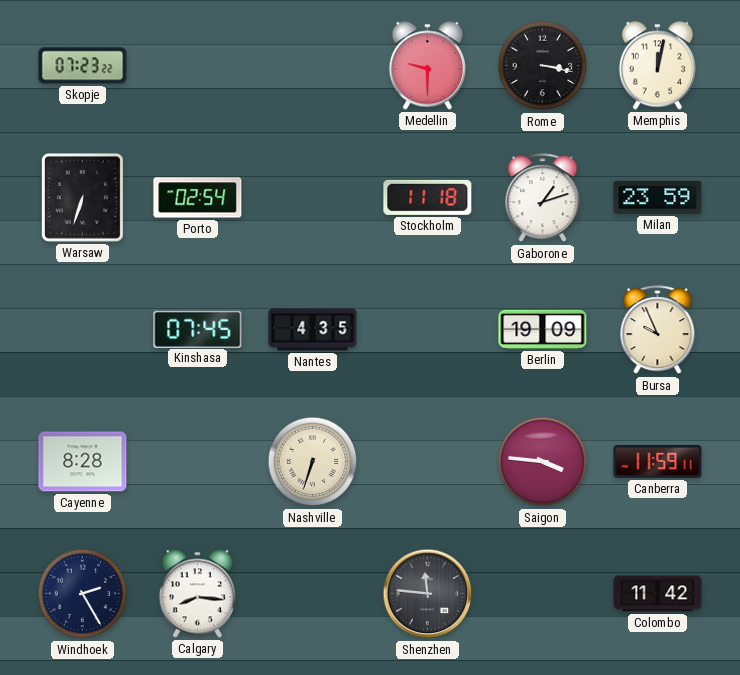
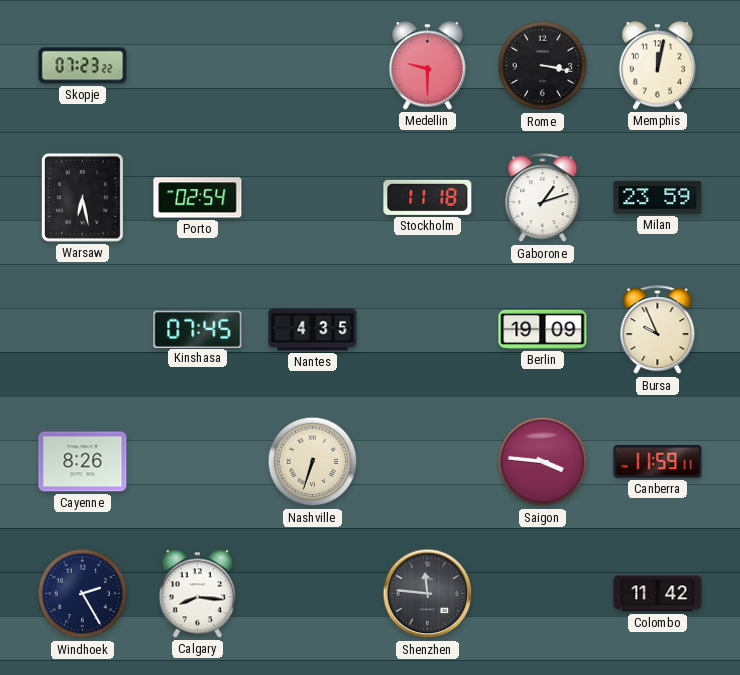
Warsaw: 6:33 -> 6:28 (82, 197)
Cayenne: 8:28 -> 8:26 (83, 462)
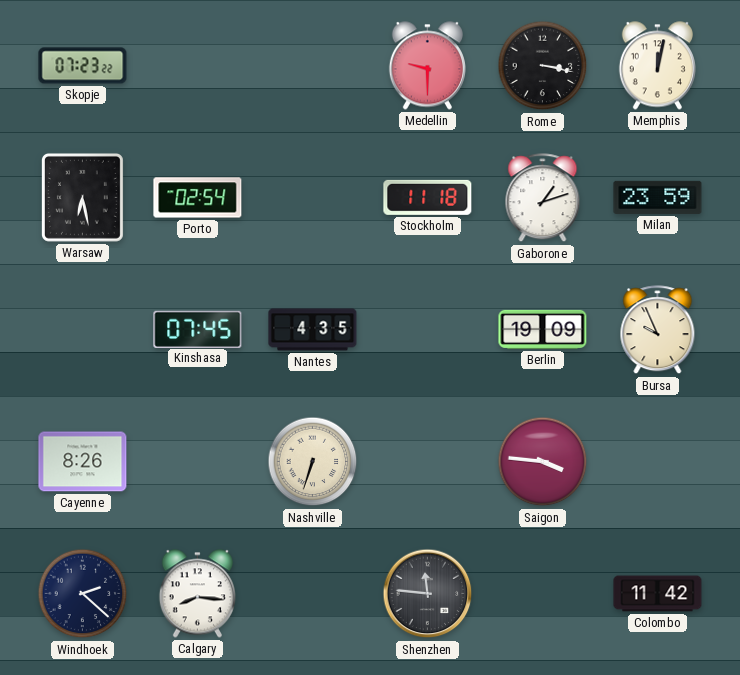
Canberra: 11:59 -> none (658, 462)
Windhoek: 2:25 -> 2:22 (83, 594)
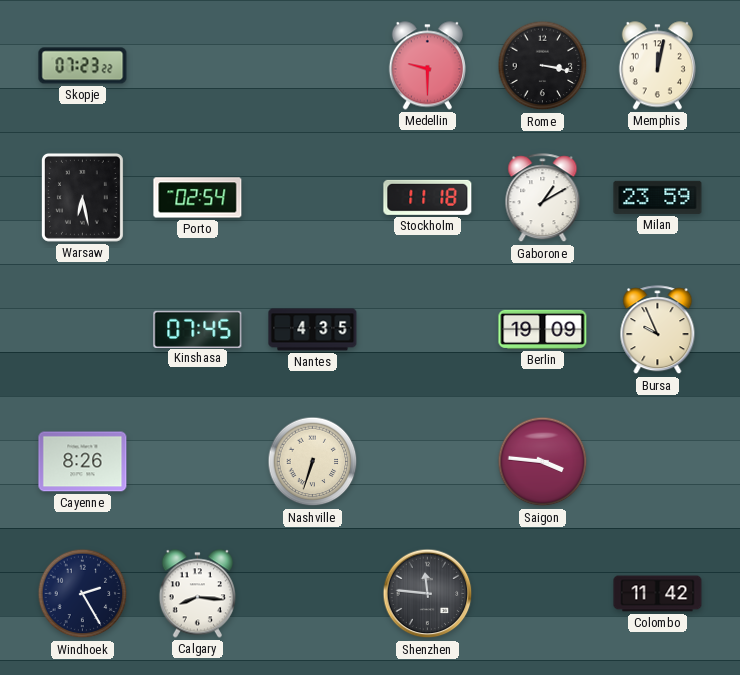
Gaborone: 1:12 -> 1:10 (543, 198)
Windhoek: 2:22 -> 2:25 (83, 594)
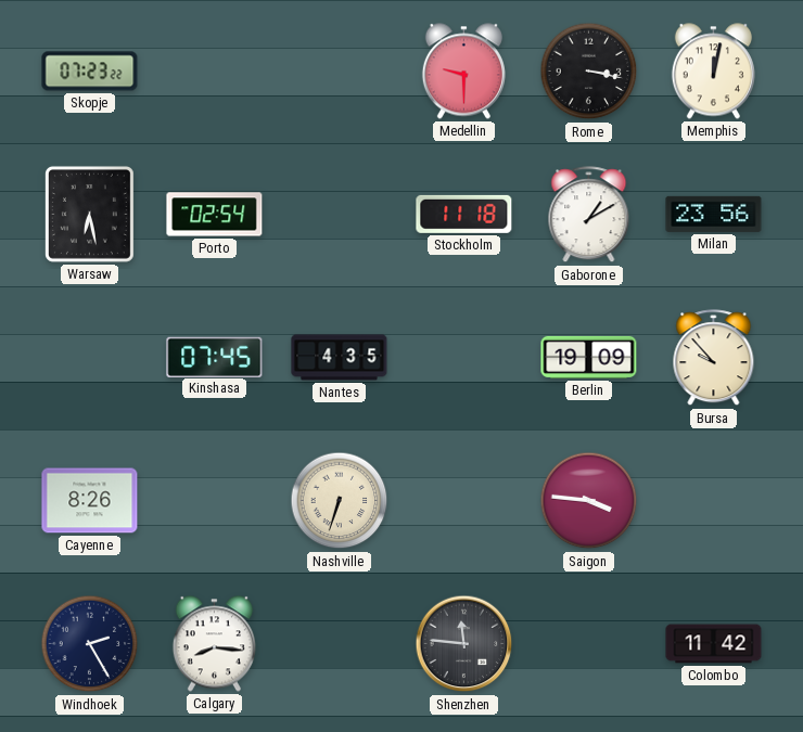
Milan: 23:59 -> 23:56 (714, 214)
Bursa: 9:56 -> 9:53 (714, 358)
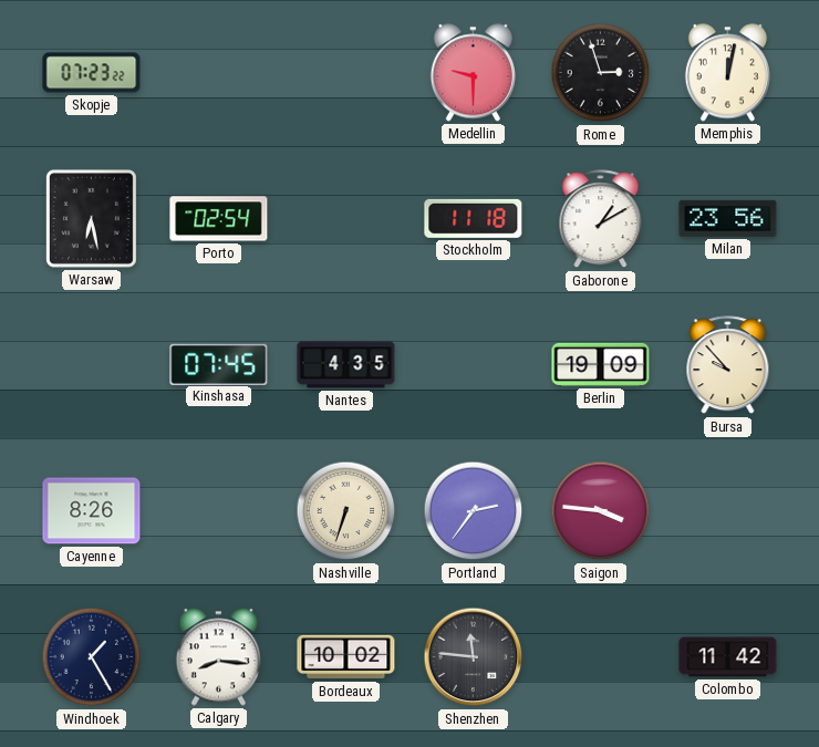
Rome: 3:17 -> 2:57 (601, 73)
Portland: none -> 2:36 (474, 511)
Windhoek: 2:25 -> 1:25 (92, 657)
Bordeaux: none -> 10:02 (346, 657)
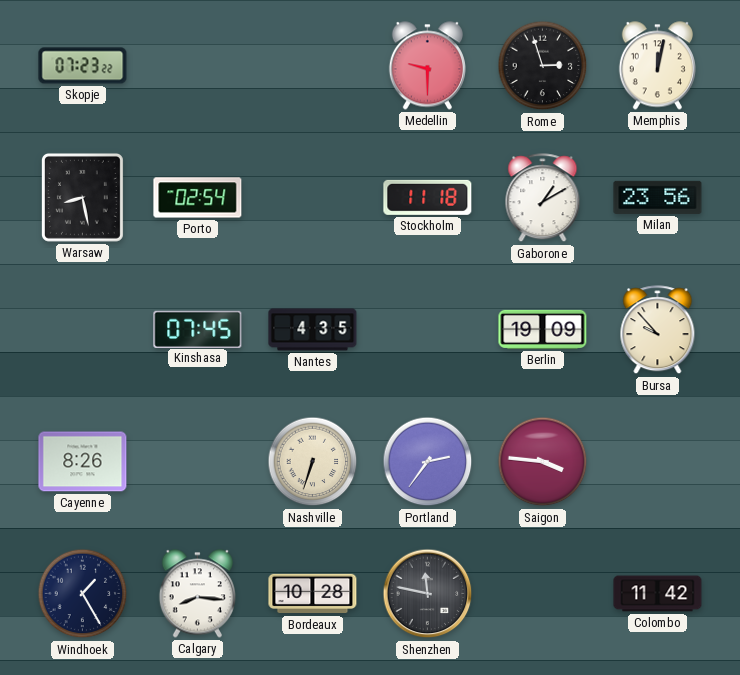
Warsaw: 6:28 -> 8:28 (82, 197)
Bordeaux: 10:02 -> 10:28 (313, 594)
Shenzhen: 11:46 -> 11:47 (428, 594)
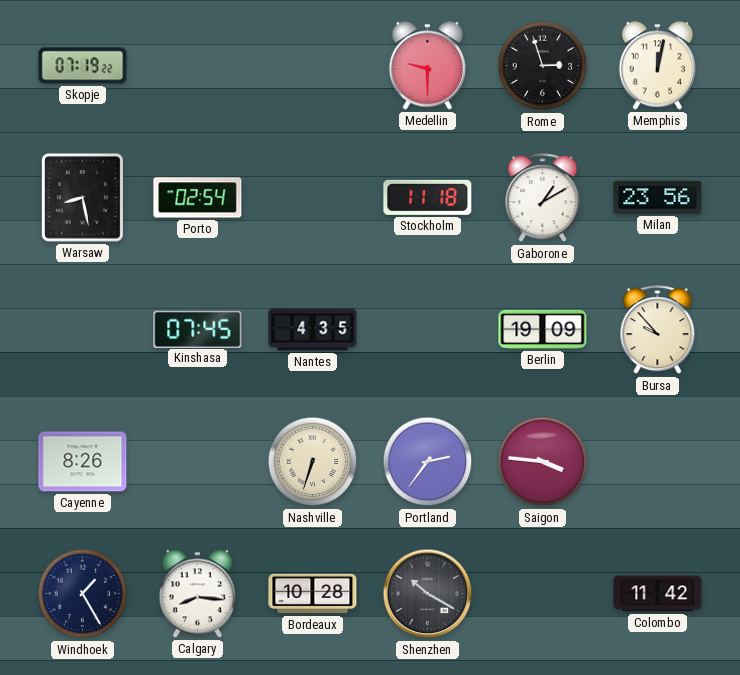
Skopje: 07:23 -> 07:19 (83, 66)
Shenzhen: 11:47 -> 10:20 (428, 594)
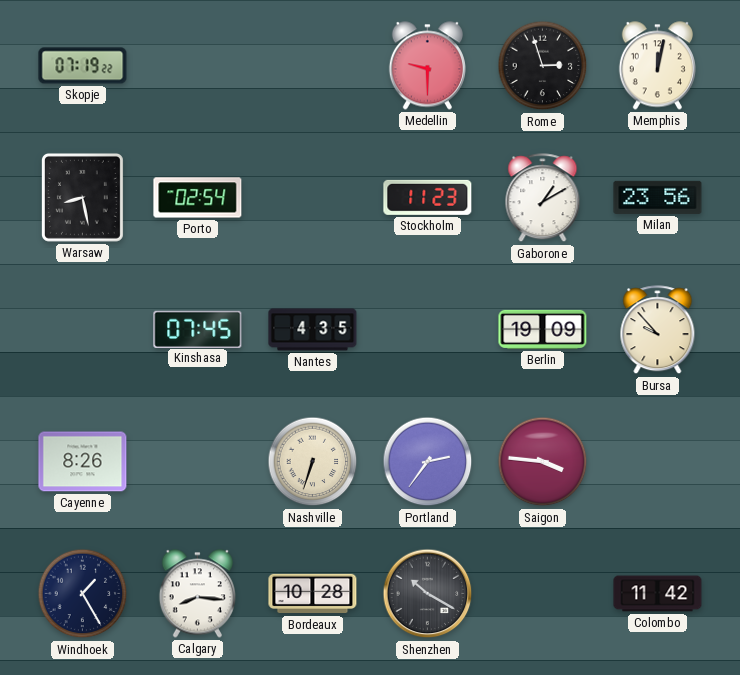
Stockholm: 11:18 -> 11:23 (428, 197)
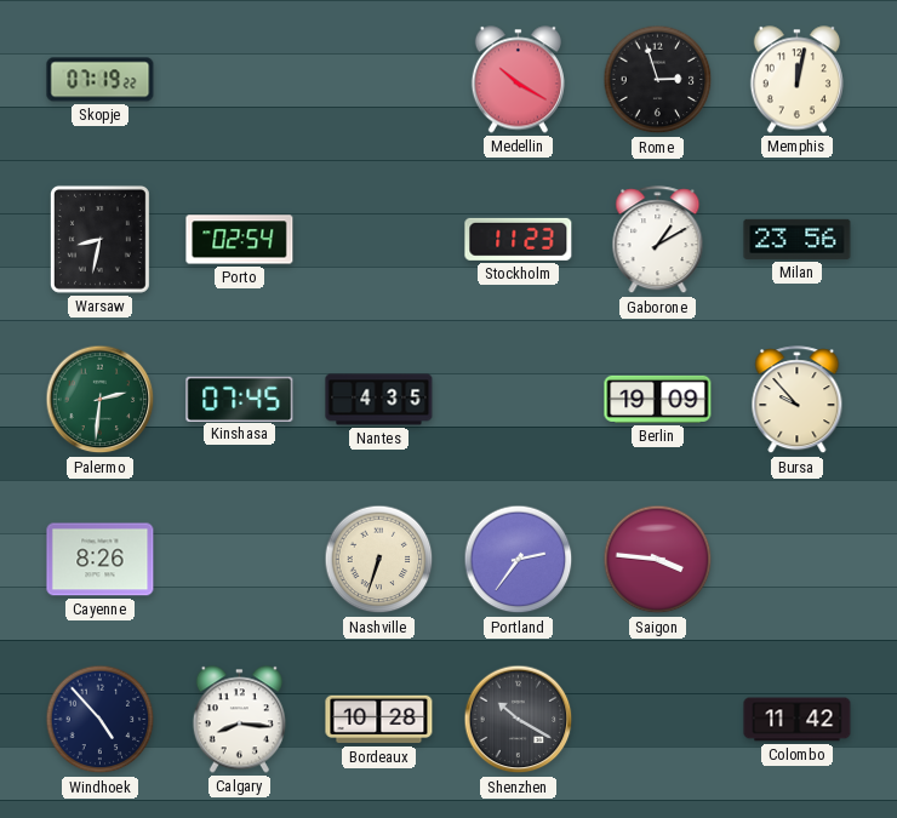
Medellin: 9:30 -> 10:20 (518, 80)
Warsaw: 8:28 -> 8:32 (99, 239)
Palermo: none -> 2:31 (101, 400)
Windhoek: 1:25 -> 4:53 (101, 720)
